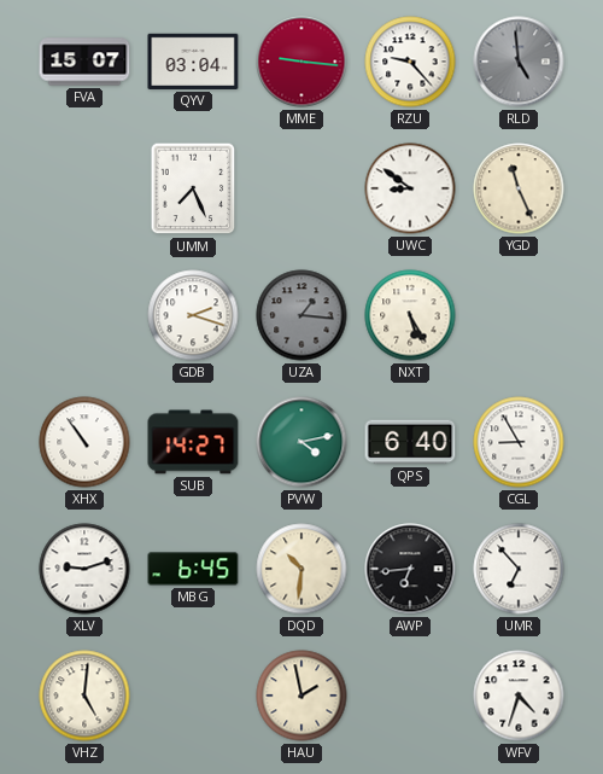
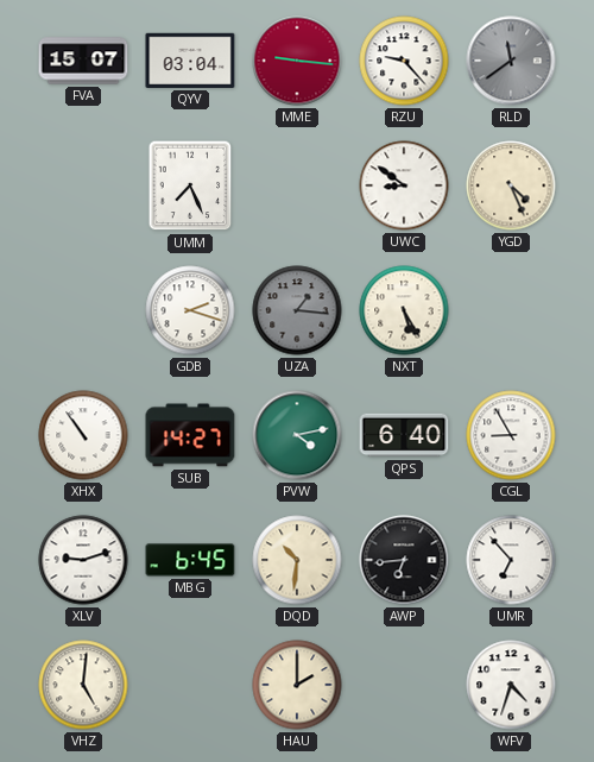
RLD: 4:59 -> 11:39 (511, 61)
YGD: 11:26 -> 4:26 (511, 185)
HAU: 1:58 -> 2:00 (297, 685)
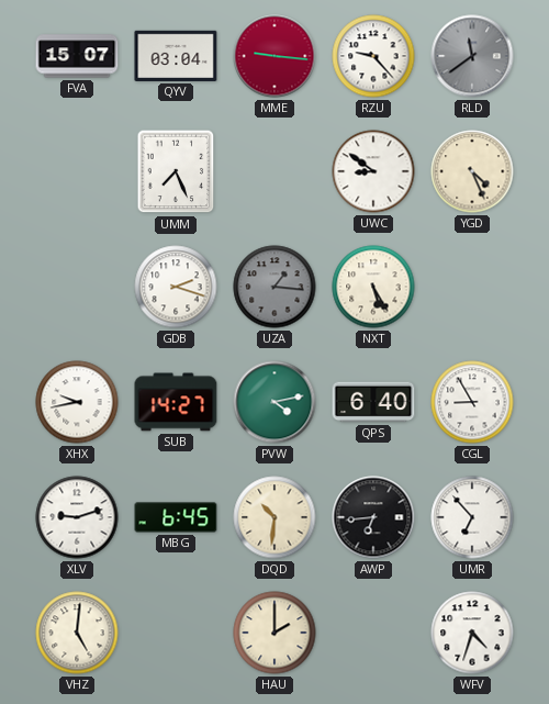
XHX: 10:54 -> 9:43 (77, 402)
